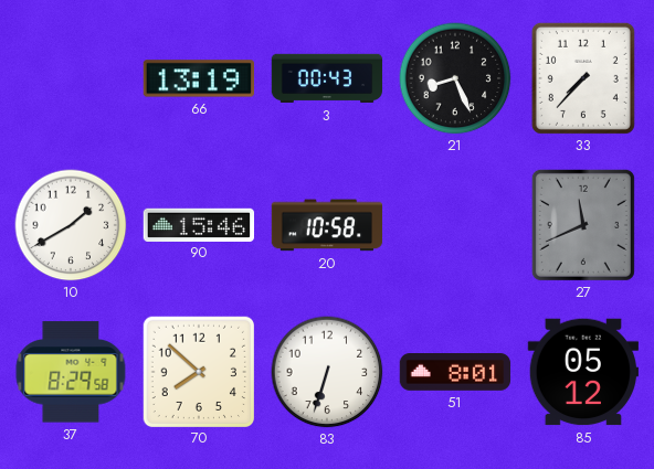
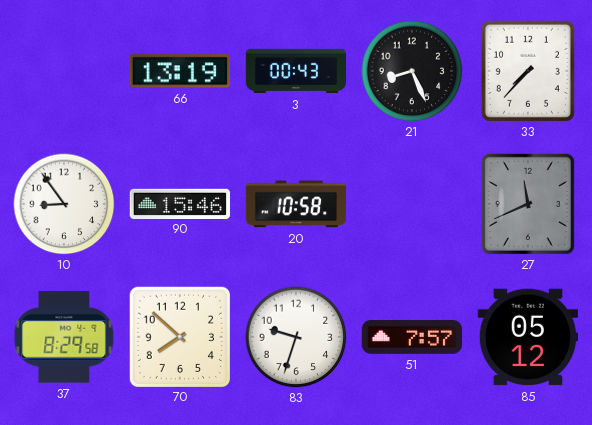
10: 1:40 -> 8:54 (64, 204)
83: 6:33 -> 9:33 (296, 337)
51: 8:01 -> 7:57 (412, 338)
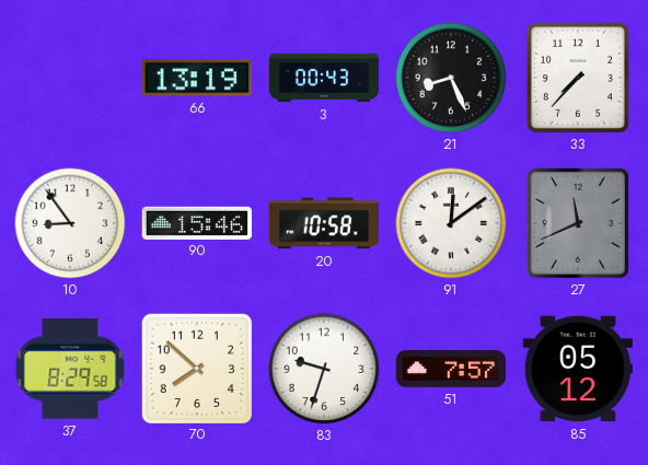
91: none -> 12:09 (451, 223)
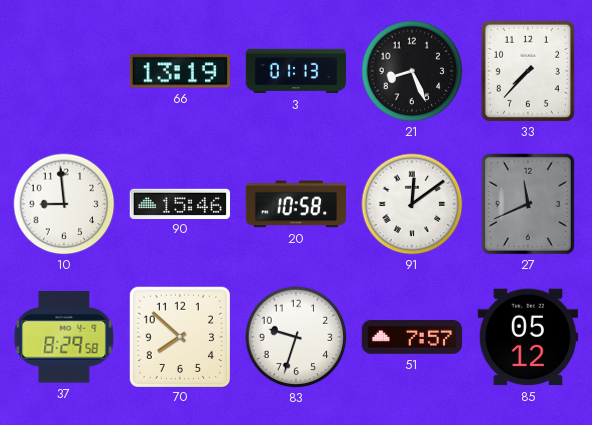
3: 00:43 -> 01:13 (296, 71)
10: 8:54 -> 8:59 (64, 204)
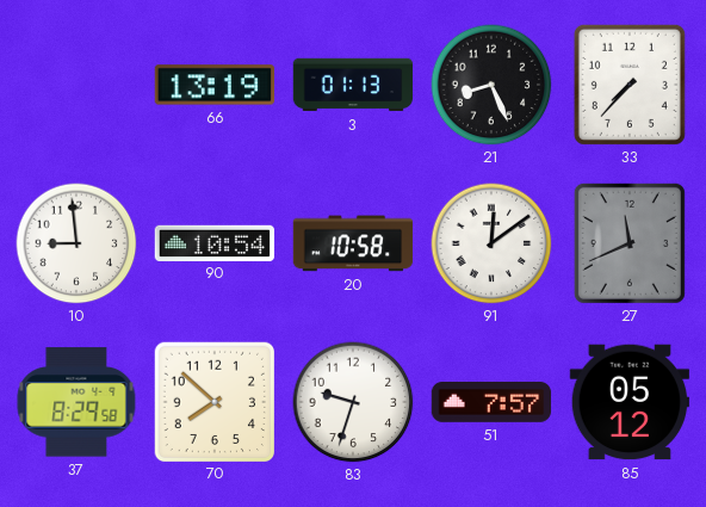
90: 15:46 -> 10:54 (215, 242)
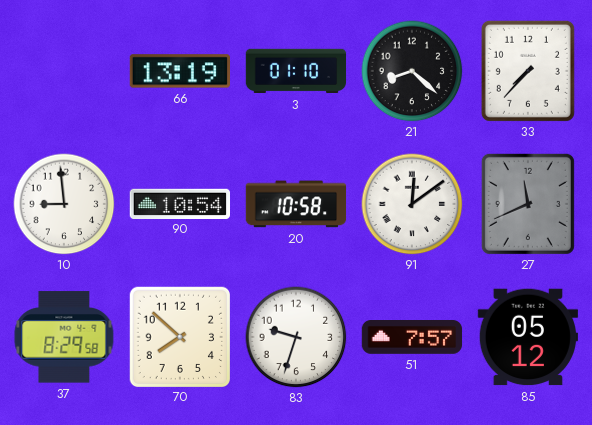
3: 01:13 -> 01:10 (296, 71)
21: 8:26 -> 8:22 (412, 71)
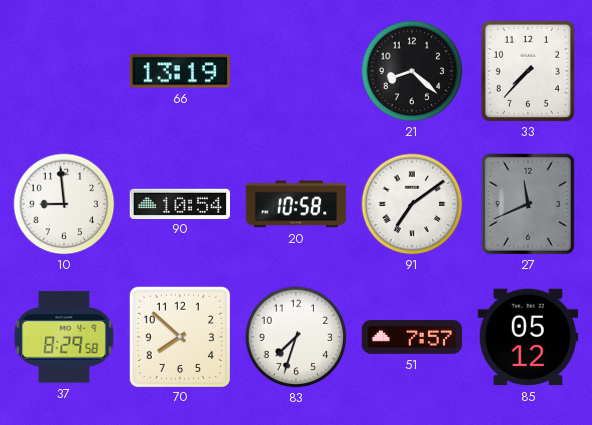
3: 01:10 -> none (296, 71)
91: 12:09 -> 7:09 (412, 204)
83: 9:33 -> 7:33 (296, 337)
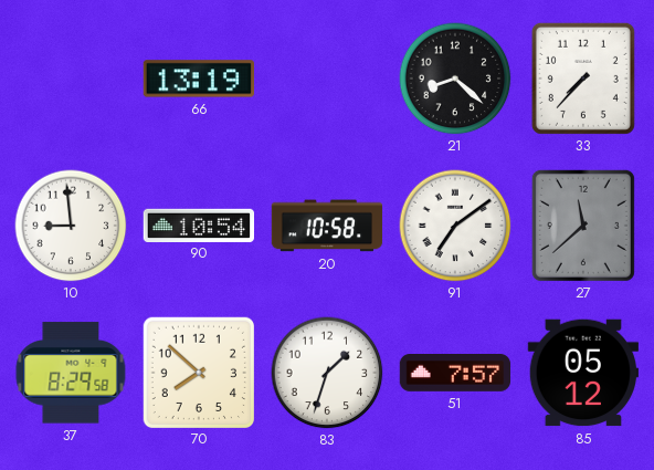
27: 11:41 -> 11:38 (583, 226)
83: 7:33 -> 1:33 (327, 373)
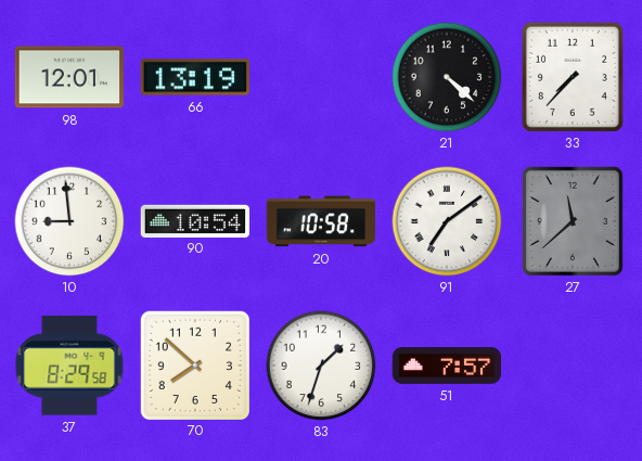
98: none -> 12:01 (68, 77)
21: 8:22 -> 4:22 (447, 77)
85: 05:12 -> none (582, 373)
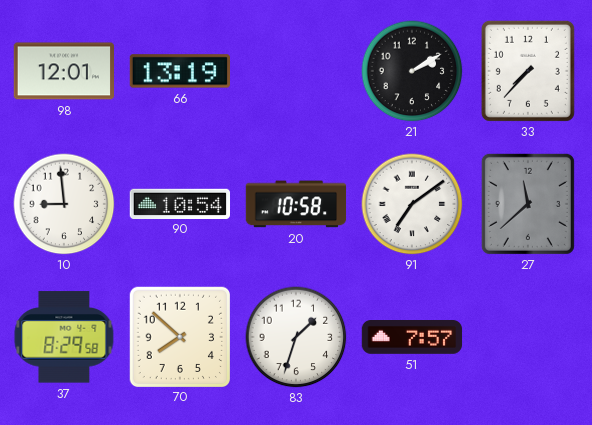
21: 4:22 -> 2:10 (412, 71)
